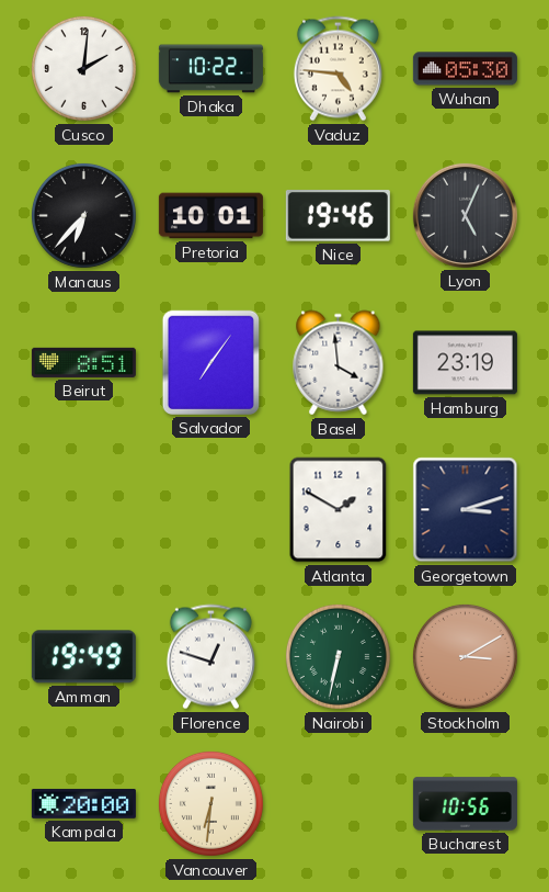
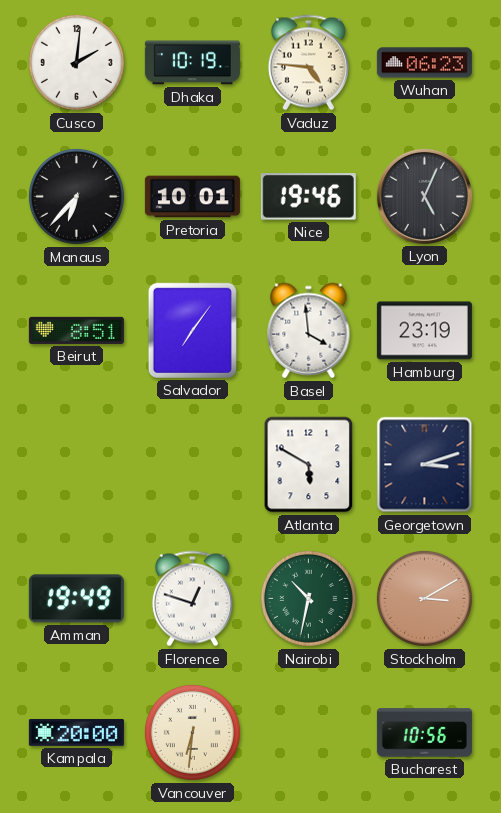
Dhaka: 10:22 -> 10:19 (192, 63)
Wuhan: 05:30 -> 06:23 (424, 63)
Atlanta: 1:50 -> 5:50 (309, 465)
Nairobi: 6:32 -> 10:32 (308, 598)
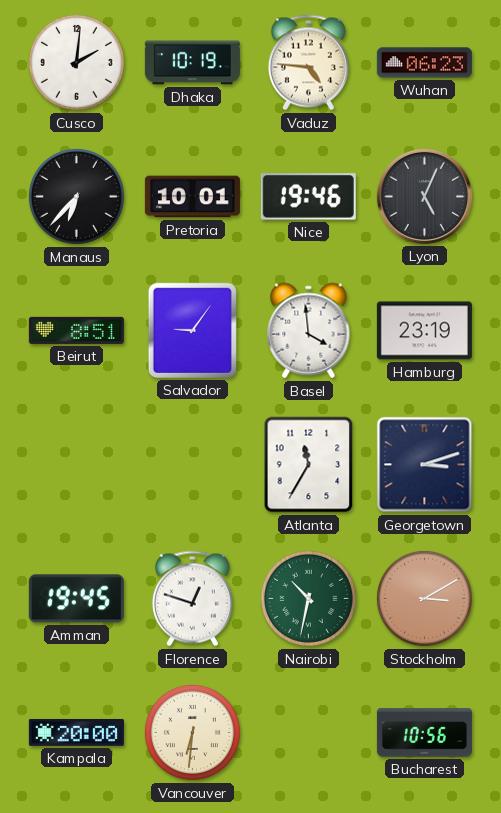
Salvador: 7:06 -> 9:06 (192, 330)
Atlanta: 5:50 -> 11:35 (309, 465)
Amman: 19:49 -> 19:45 (76, 599)
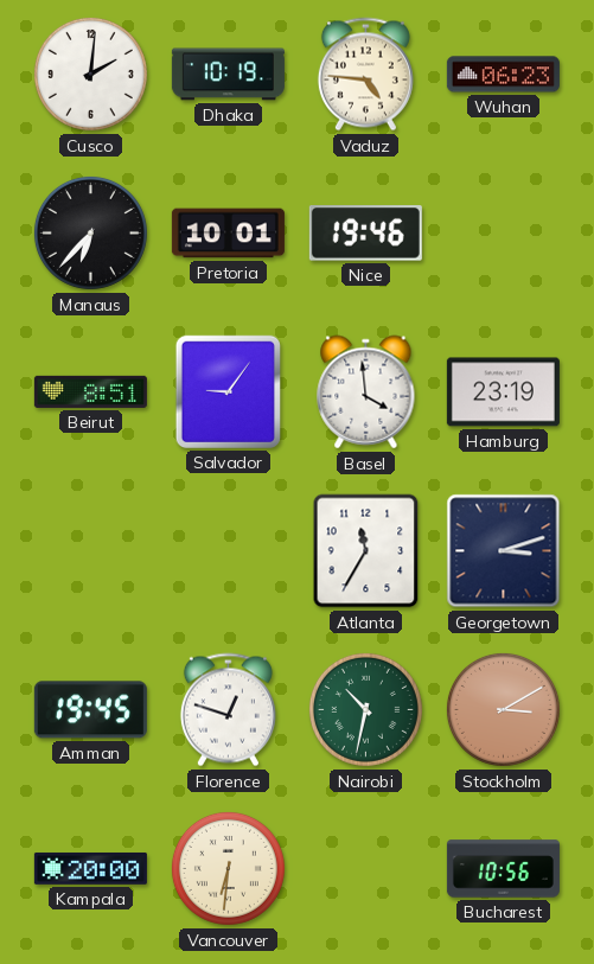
Lyon: 5:04 -> none (424, 196)
